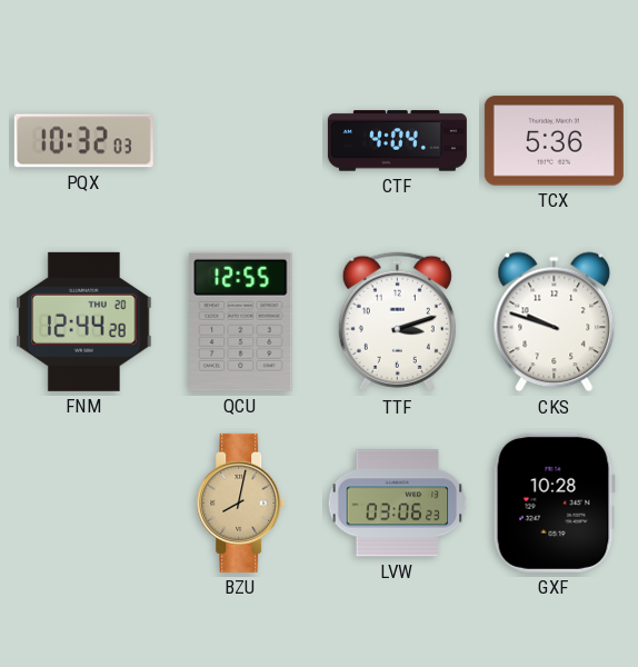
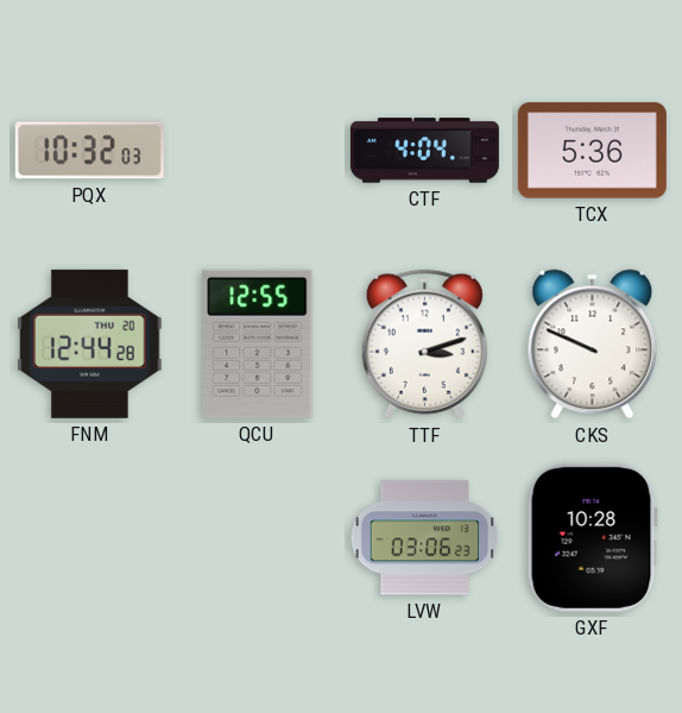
CKS: 9:48 -> 9:49 (593, 345)
BZU: 8:02 -> none (241, 502)
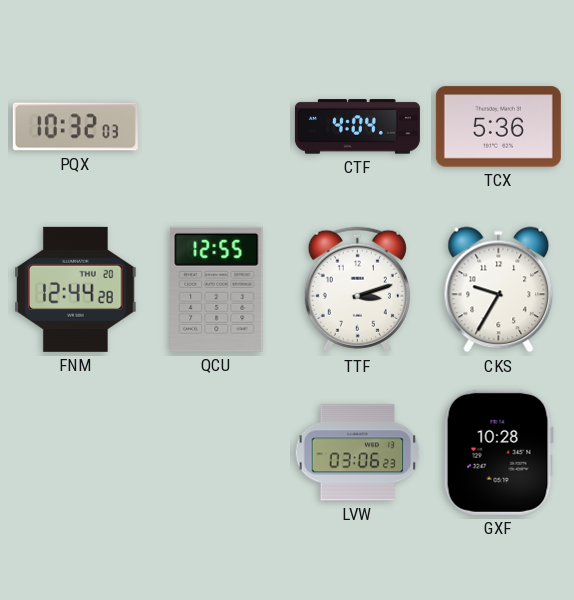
CKS: 9:49 -> 9:35 (499, 290)
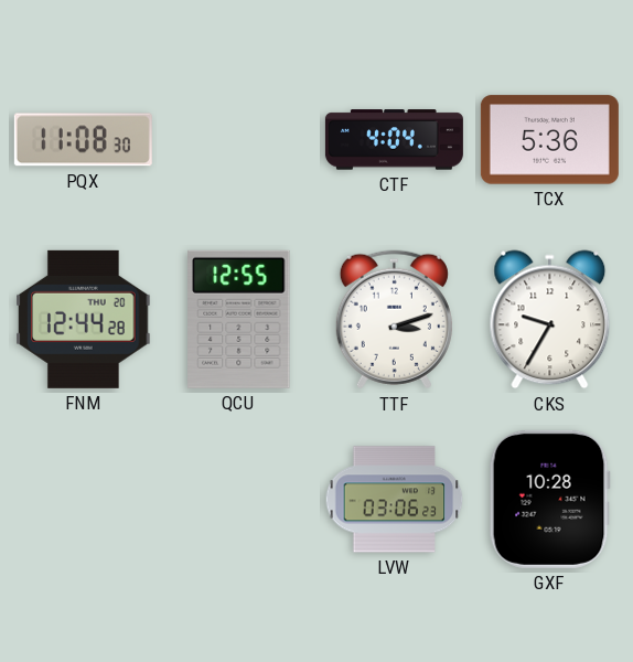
PQX: 10:32 -> 11:08 (83, 140)
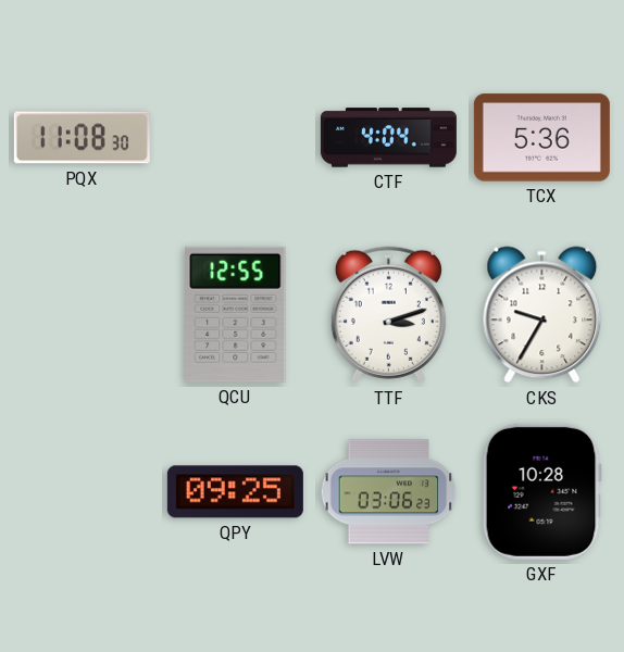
FNM: 12:44 -> none (84, 319)
QPY: none -> 09:25 (235, 492)
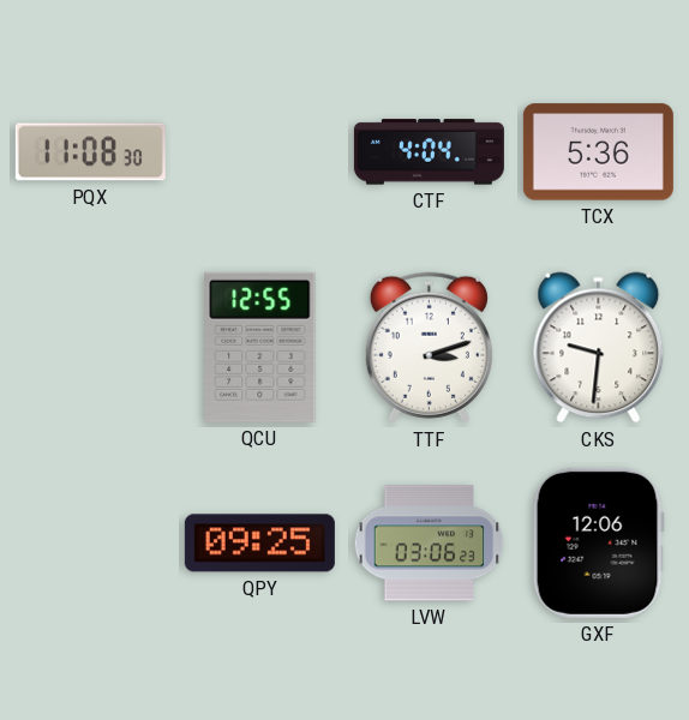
CKS: 9:35 -> 9:31 (599, 348)
GXF: 10:28 -> 12:06 (598, 542)
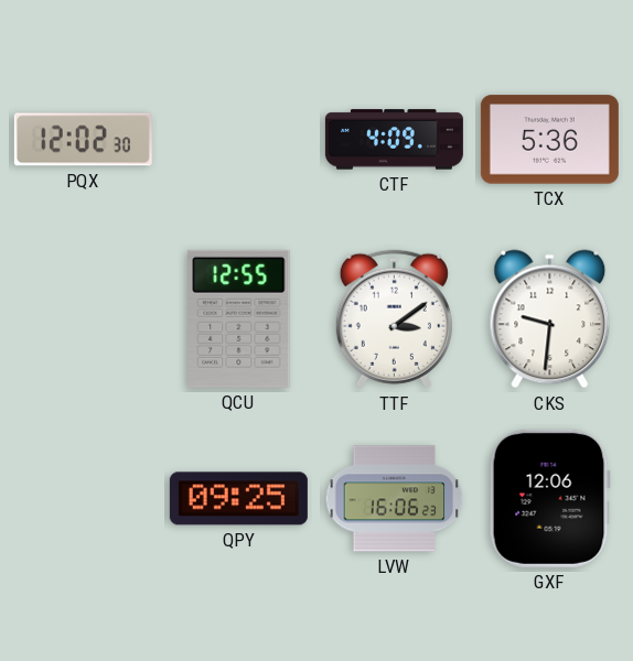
PQX: 11:08 -> 12:02 (83, 140)
CTF: 4:04 -> 4:09 (394, 140)
TTF: 3:12 -> 3:09 (394, 319)
LVW: 03:06 -> 16:06 (395, 499)
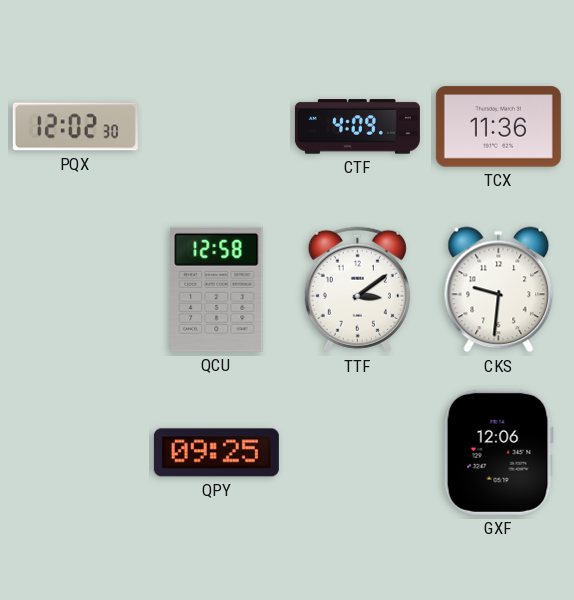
TCX: 5:36 -> 11:36 (498, 127)
QCU: 12:55 -> 12:58 (217, 289)
LVW: 16:06 -> none (395, 499)
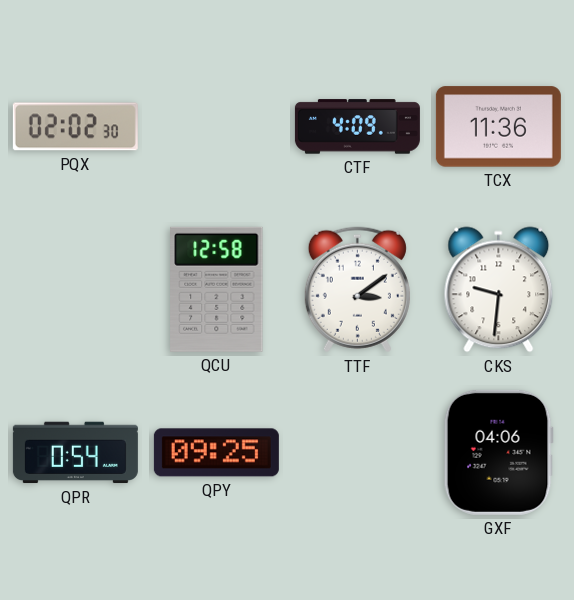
PQX: 12:02 -> 02:02 (75, 127)
QPR: none -> 0:54 (75, 453)
GXF: 12:06 -> 04:06 (498, 452)
